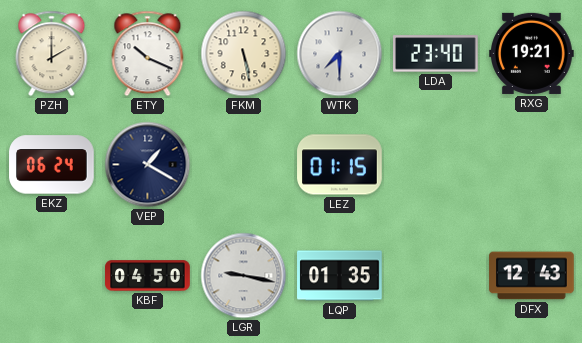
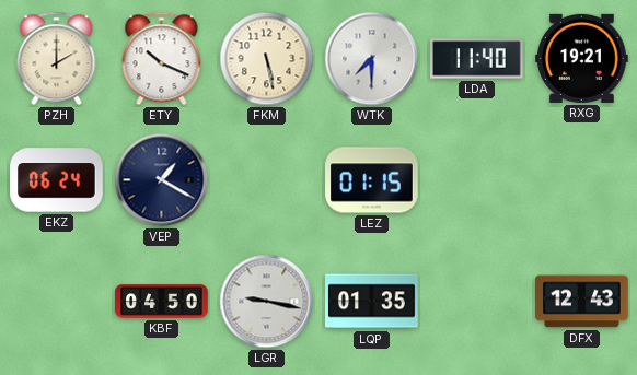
LDA: 23:40 -> 11:40 (477, 59)
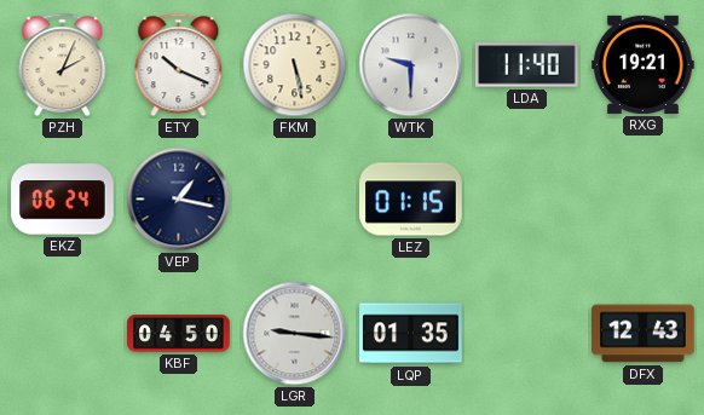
PZH: 2:00 -> 2:04 (63, 65)
WTK: 7:30 -> 9:30 (411, 65)
VEP: 1:20 -> 1:17 (179, 200)
LGR: 9:17 -> 9:16 (295, 334)
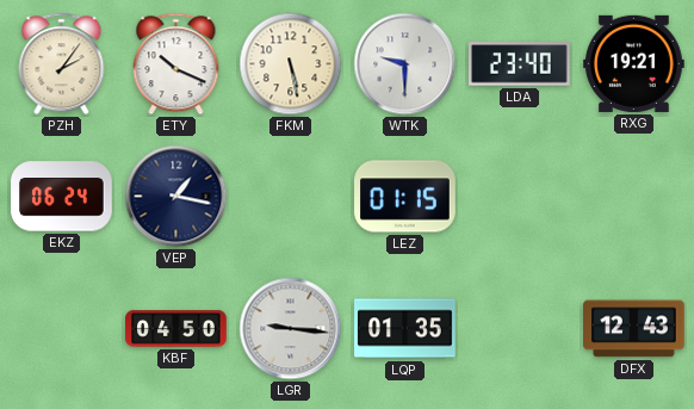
PZH: 2:04 -> 2:06 (62, 64)
LDA: 11:40 -> 23:40 (520, 64)
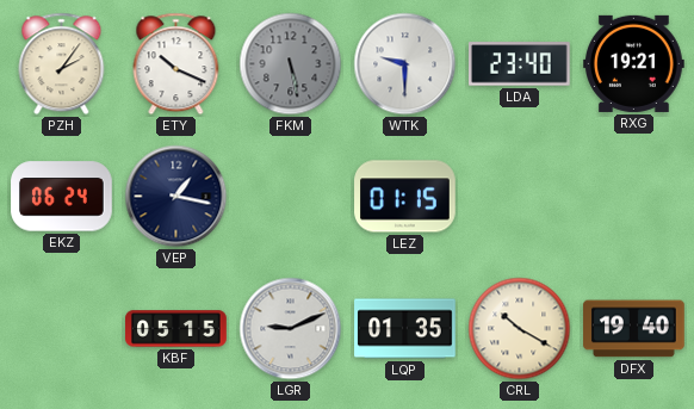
FKM dial: cream -> grey (291, 64)
KBF: 04:50 -> 05:15 (176, 329)
LGR: 9:16 -> 9:11 (291, 329)
CRL: none -> 10:20 (520, 329)
DFX: 12:43 -> 19:40 (634, 329)
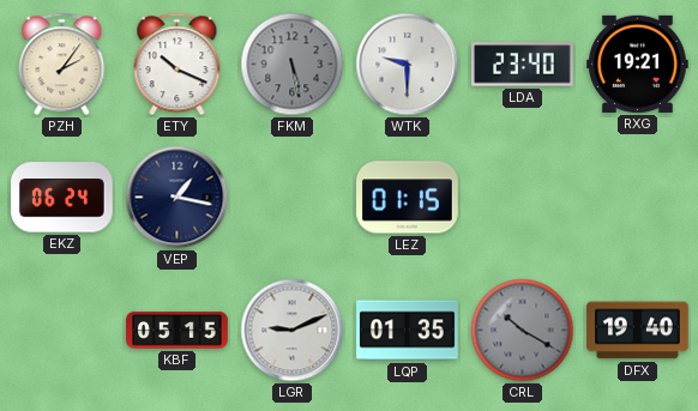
CRL dial: cream -> grey (523, 331)
